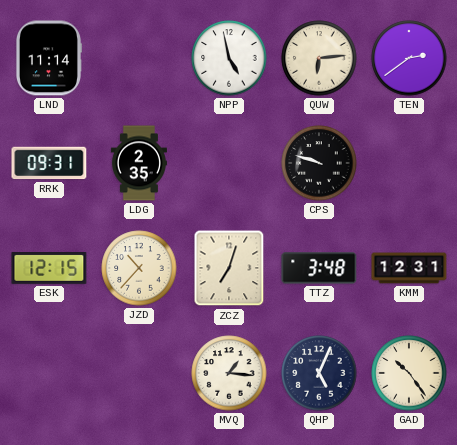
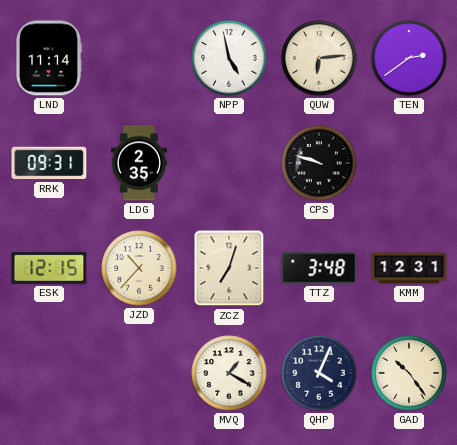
MVQ: 1:16 -> 1:20 (229, 373)
QHP: 5:04 -> 4:04 (319, 373)
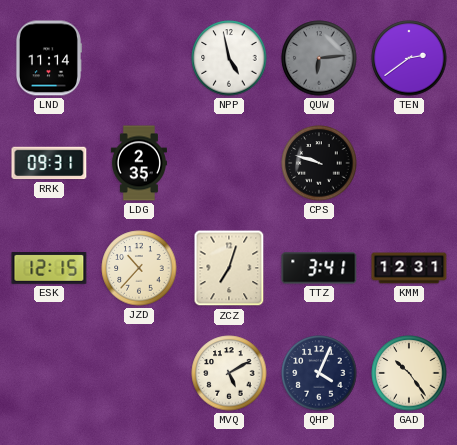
QUW dial: cream -> grey (319, 58)
TTZ: 3:48 -> 3:41 (319, 268)
MVQ: 1:20 -> 5:10 (229, 373)
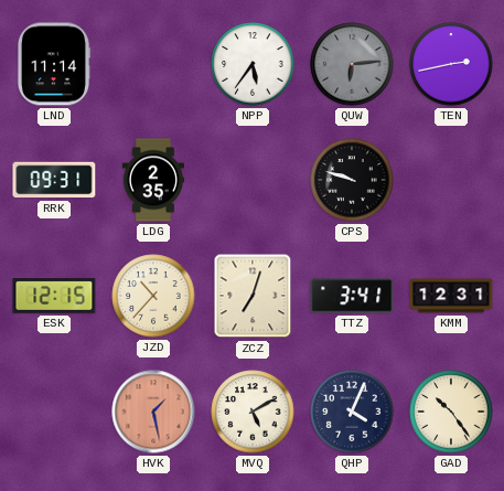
NPP: 4:58 -> 5:36 (253, 64)
TEN: 2:39 -> 2:43 (451, 64)
HVK: none -> 1:28 (153, 412)
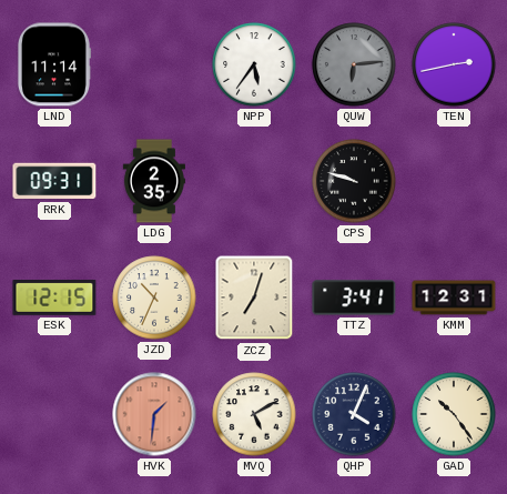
JZD: 10:37 -> 10:34 (154, 298)
HVK: 1:28 -> 1:31 (154, 414)
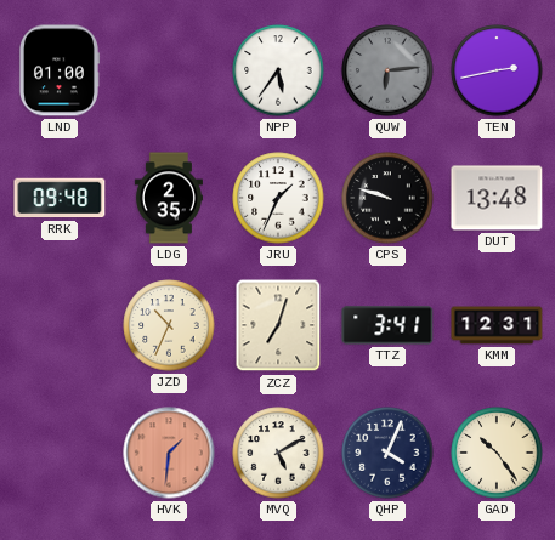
LND: 11:14 -> 01:00 (58, 70)
RRK: 09:31 -> 09:48 (60, 198)
JRU: none -> 1:34 (278, 198)
DUT: none -> 13:48 (497, 198)
ESK: 12:15 -> none (54, 299)
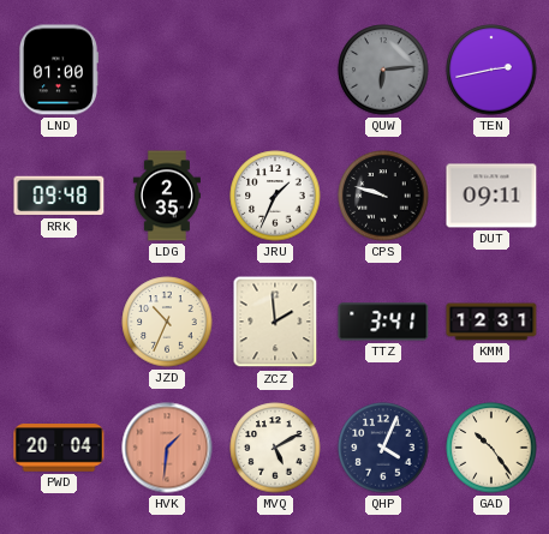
NPP: 5:36 -> none (278, 70)
DUT: 13:48 -> 09:11 (491, 196)
ZCZ: 7:03 -> 1:59 (275, 322)
PWD: none -> 20:04 (59, 448)
